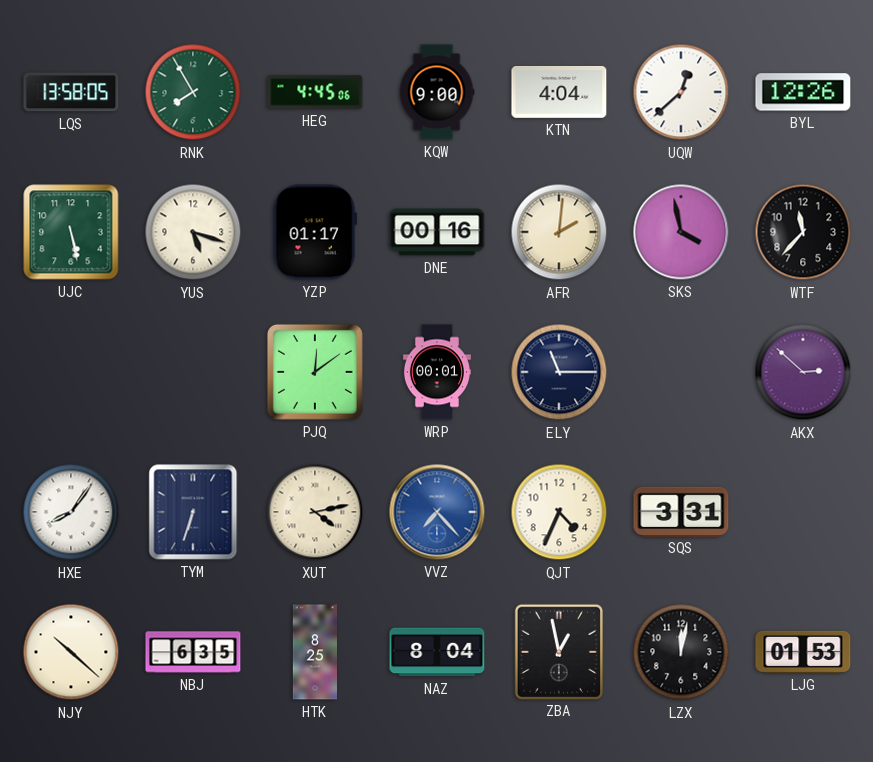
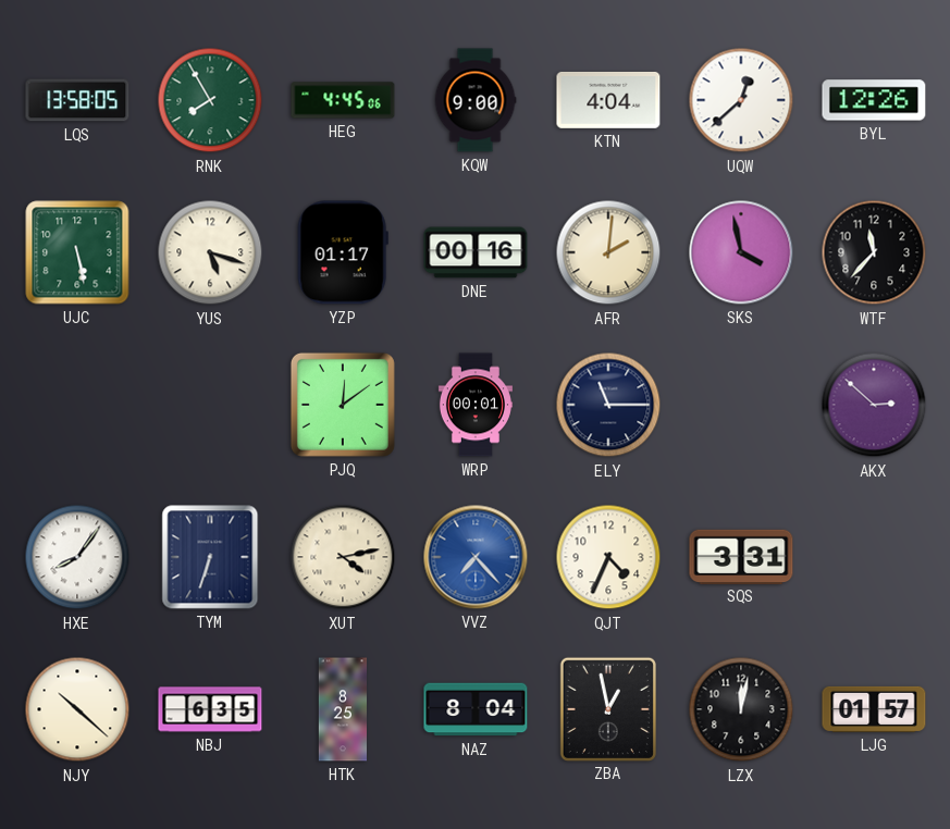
LJG: 01:53 -> 01:57 (874, 709)
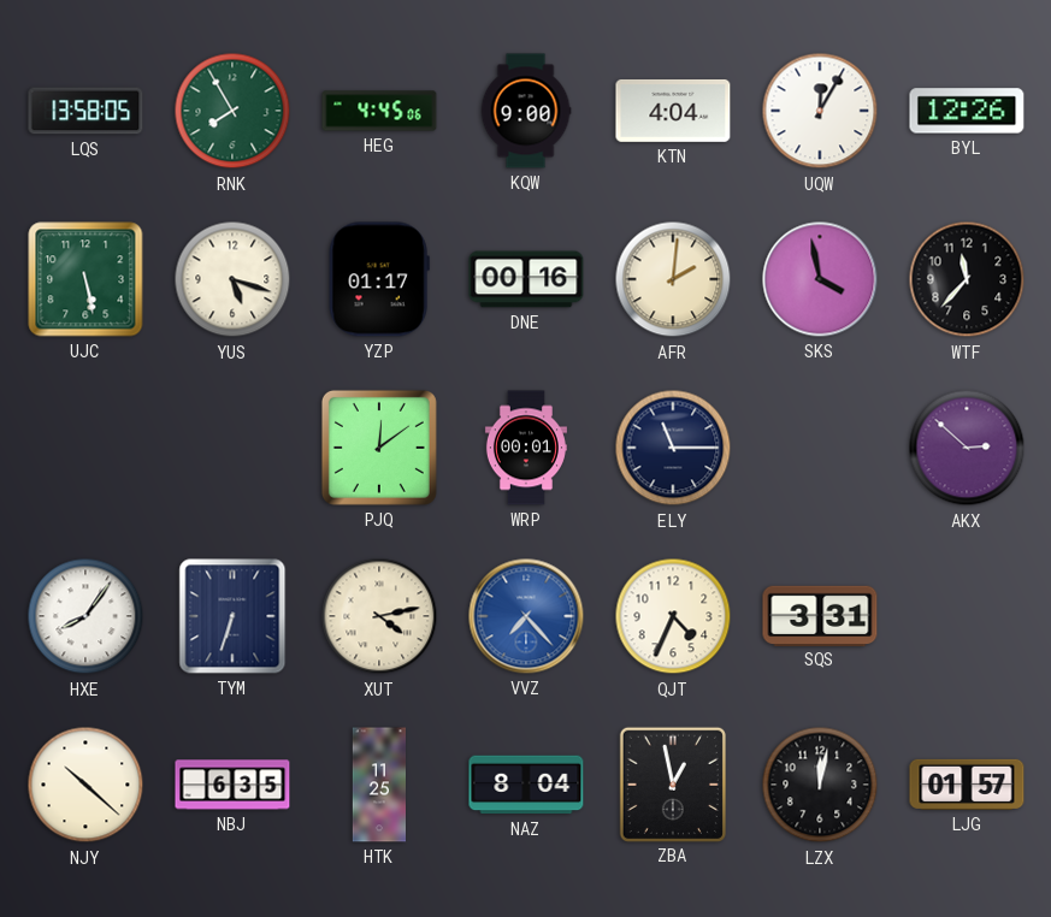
UQW: 12:38 -> 12:05 (820, 111)
HTK: 8:25 -> 11:25 (378, 785)
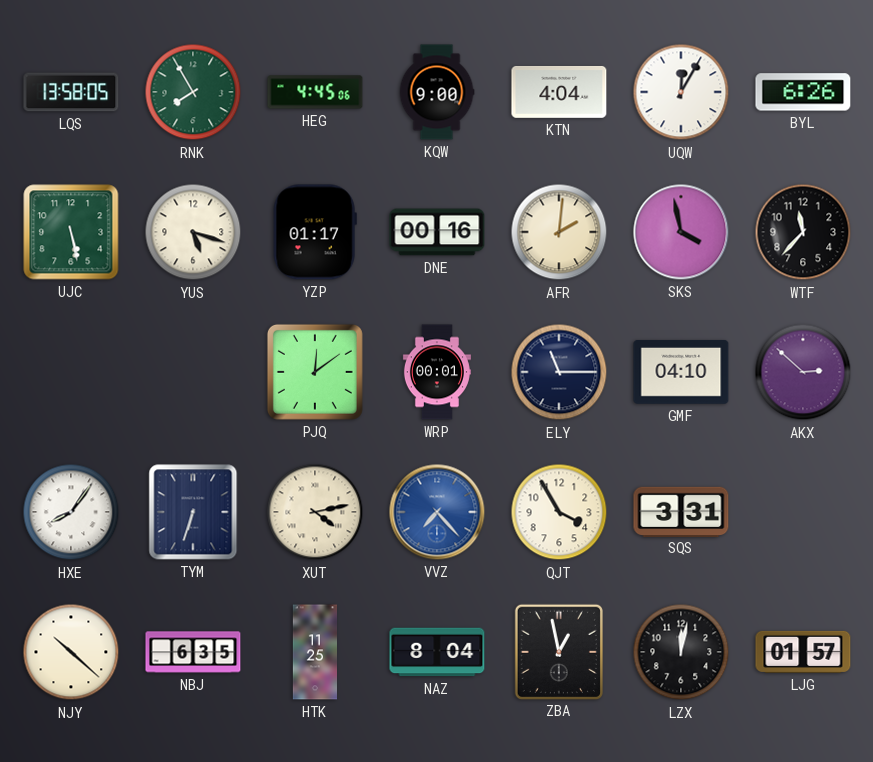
BYL: 12:26 -> 6:26 (803, 92)
GMF: none -> 04:10 (681, 372)
QJT: 4:34 -> 3:55 (559, 512)
